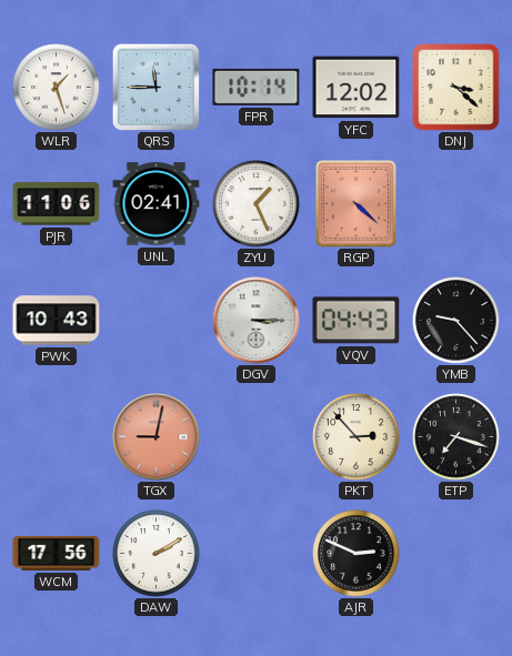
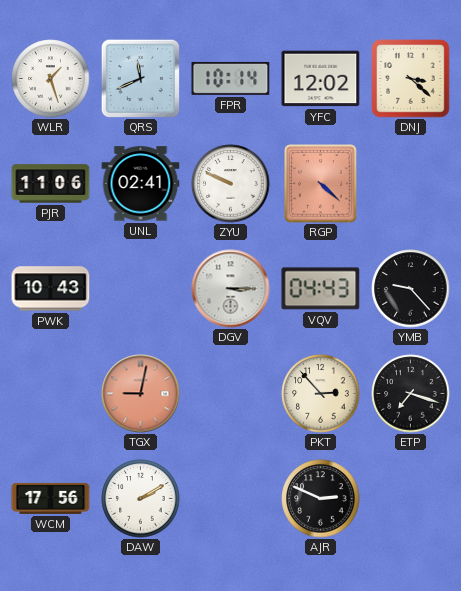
QRS: 11:45 -> 11:41 (140, 78)
ZYU: 1:26 -> 9:49 (231, 184)
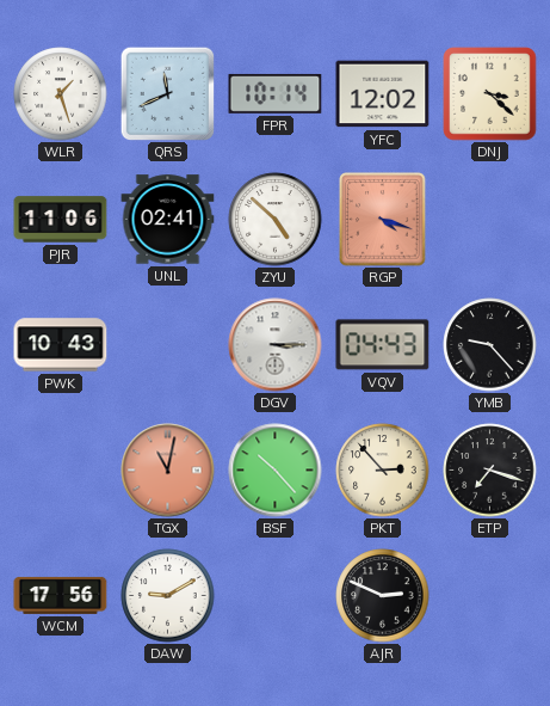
ZYU: 9:49 -> 4:52 (276, 220)
RGP: 4:22 -> 4:18 (383, 220)
TGX: 9:02 -> 11:02 (168, 471)
BSF: none -> 10:23 (276, 471)
DAW: 2:10 -> 9:10 (168, 596)
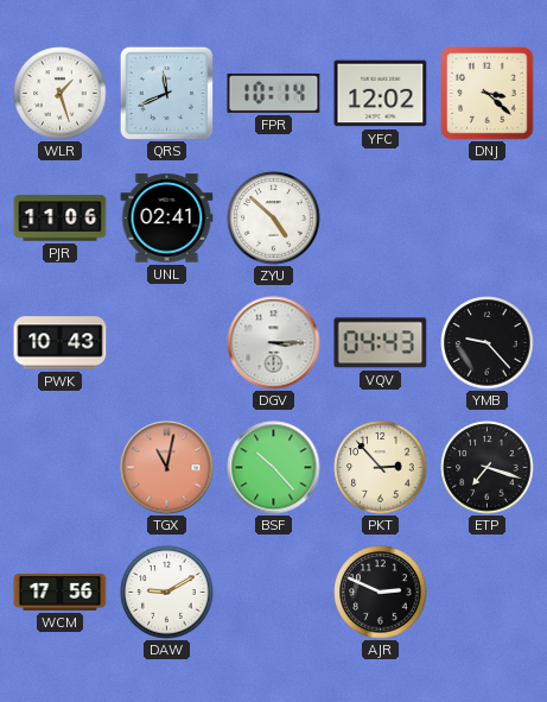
RGP: 4:18 -> none (383, 220)
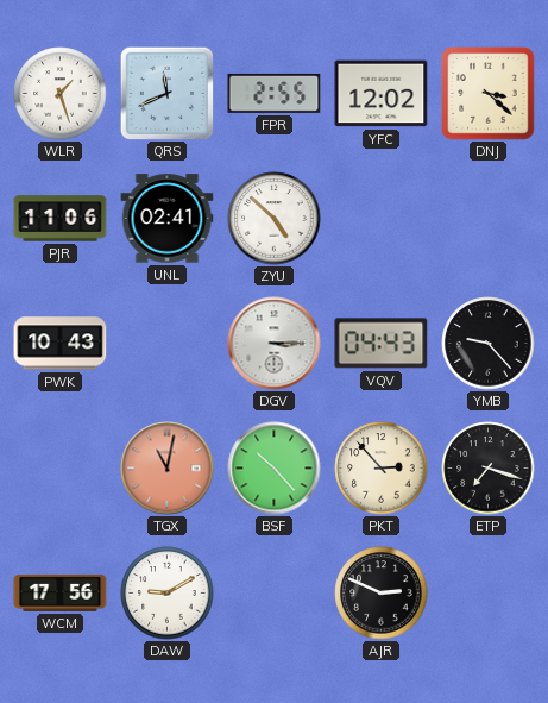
FPR: 10:14 -> 2:55 (275, 93)
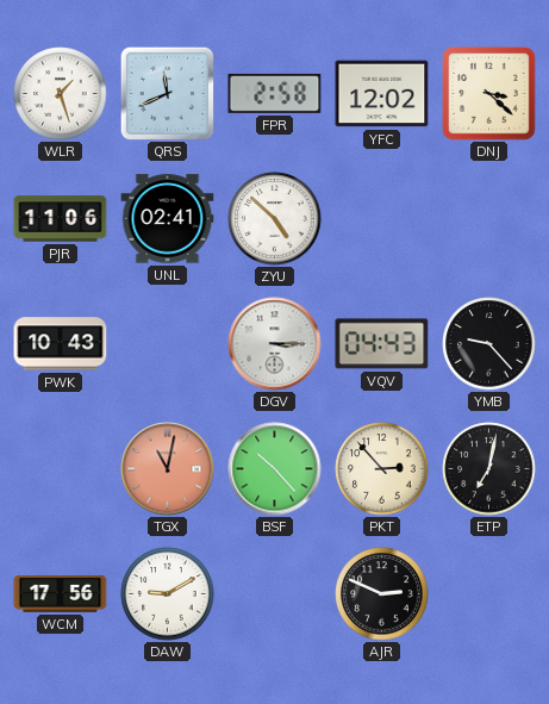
FPR: 2:55 -> 2:58 (275, 93)
ETP: 7:18 -> 7:02 (489, 469)
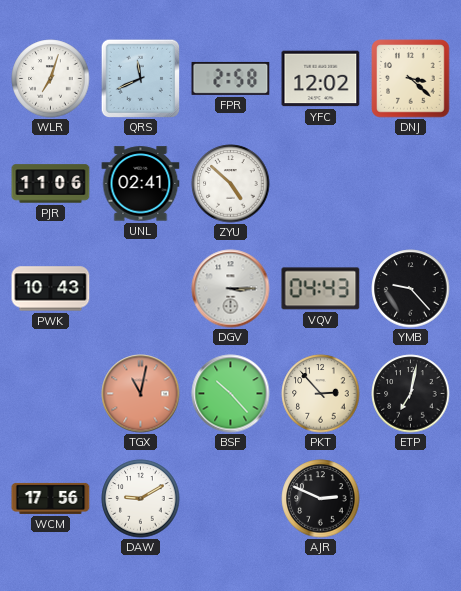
WLR: 1:27 -> 7:03 (51, 79)
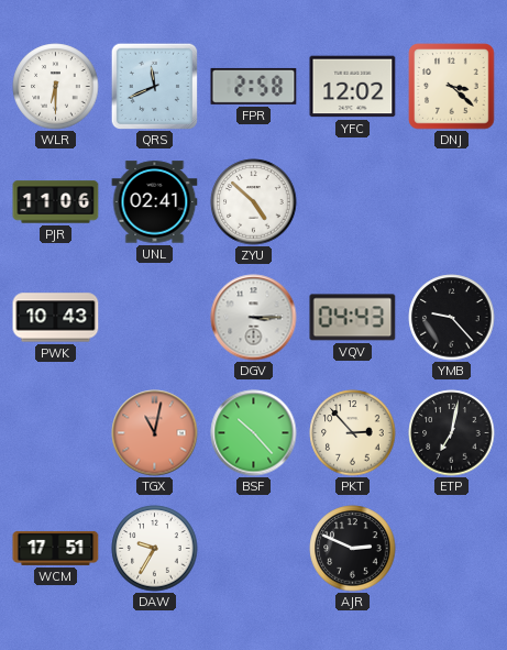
WLR: 7:03 -> 6:30 (56, 87)
WCM: 17:56 -> 17:51 (56, 548)
DAW: 9:10 -> 9:35 (155, 549)
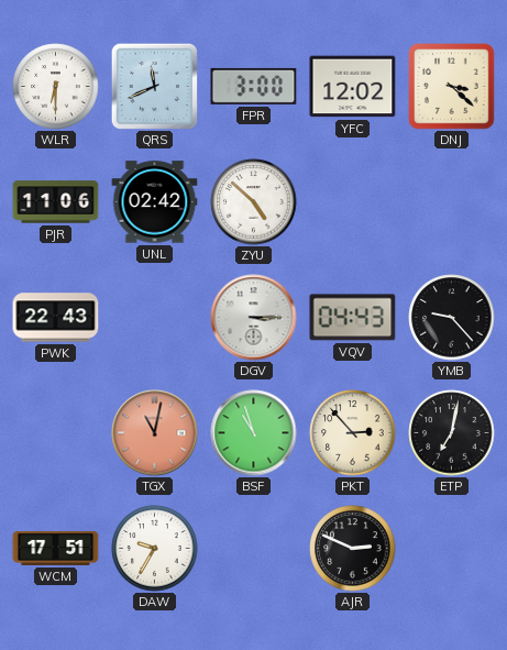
FPR: 2:58 -> 3:00 (254, 86)
UNL: 02:41 -> 02:42 (155, 202)
PWK: 10:43 -> 22:43 (56, 318)
BSF: 10:23 -> 10:57 (254, 433)
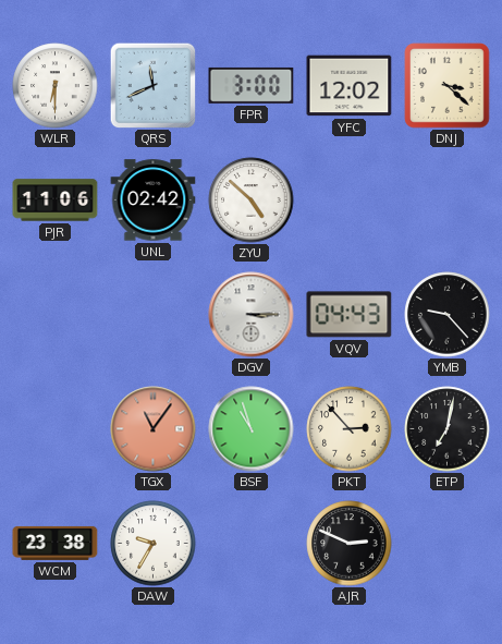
PWK: 22:43 -> none (56, 318)
TGX: 11:02 -> 11:06 (154, 429)
WCM: 17:51 -> 23:38 (56, 543)
